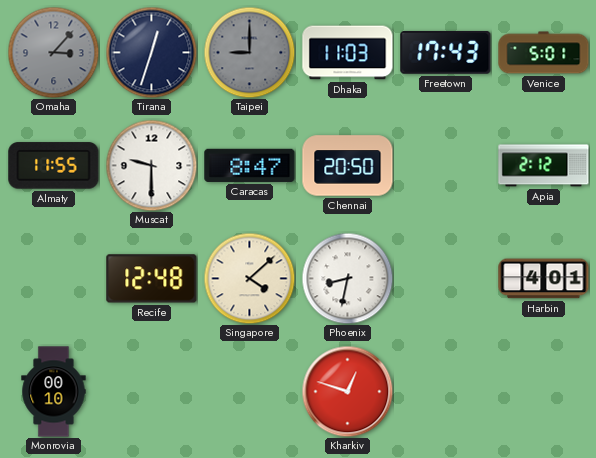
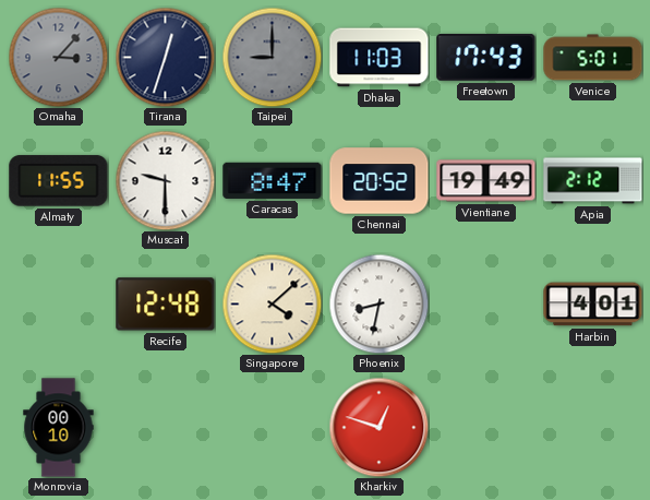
Chennai: 20:50 -> 20:52 (380, 181)
Vientiane: none -> 19:49 (486, 181)
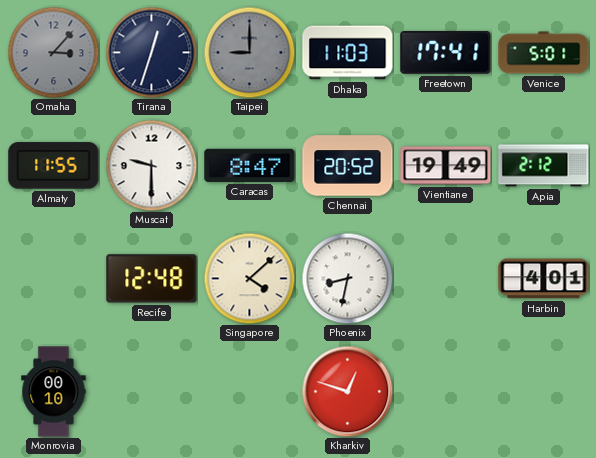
Freetown: 17:43 -> 17:41 (446, 52)
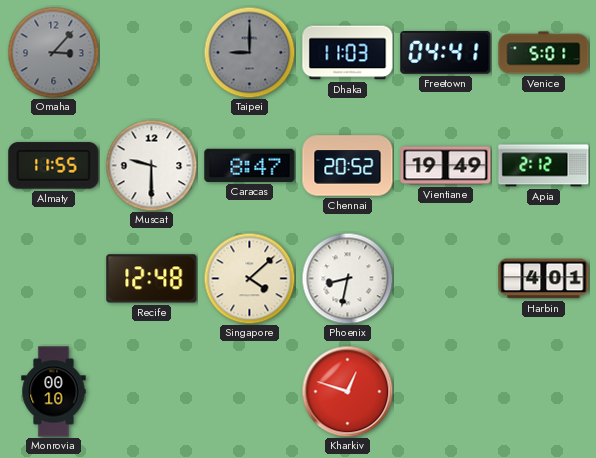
Tirana: 12:33 -> none (151, 52)
Freetown: 17:41 -> 04:41 (446, 52)
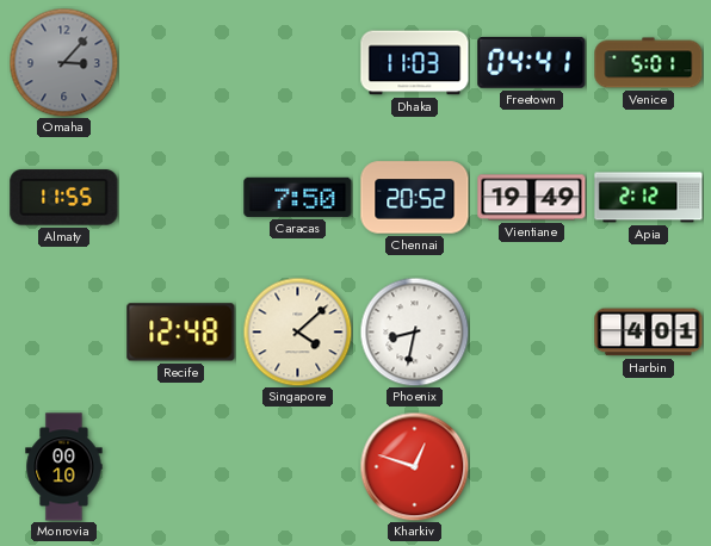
Taipei: 9:00 -> none (249, 52)
Muscat: 9:30 -> none (151, 165)
Caracas: 8:47 -> 7:50 (298, 197)
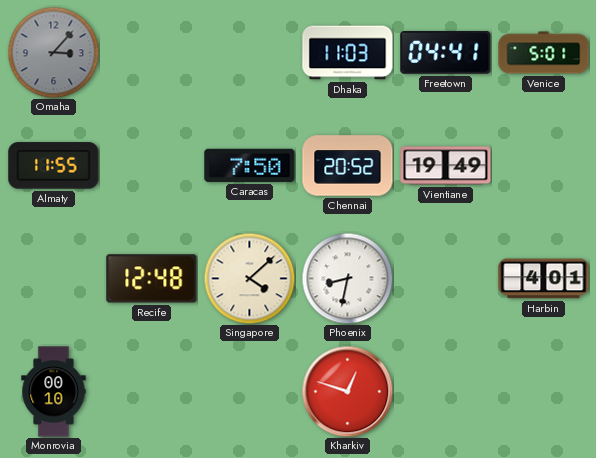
Apia: 2:12 -> none (649, 198)
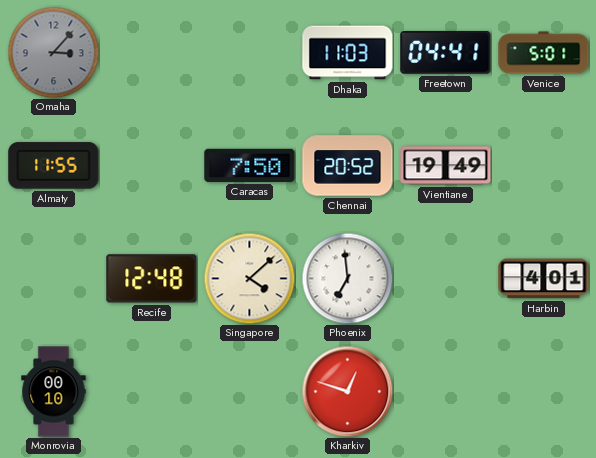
Phoenix: 8:32 -> 6:59 (347, 278)
